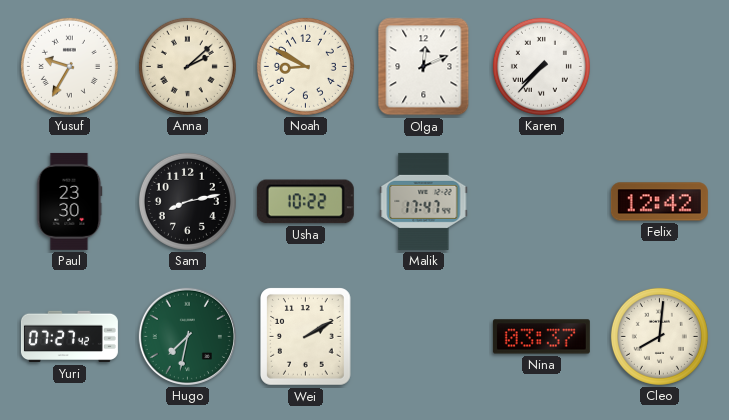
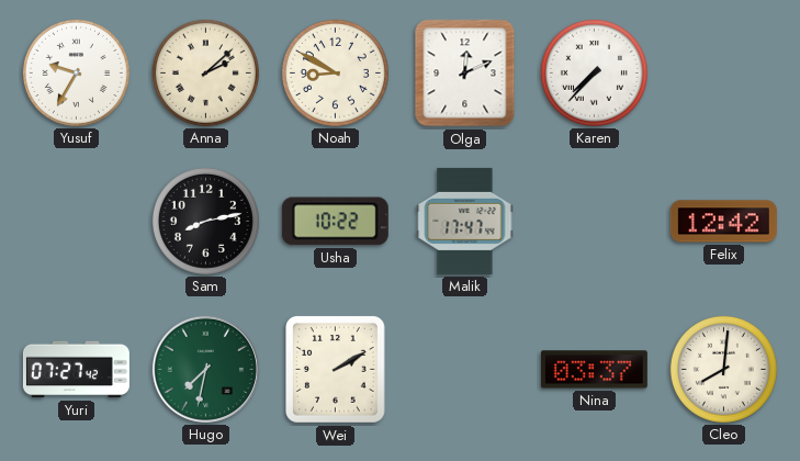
Paul: 23:30 -> none (70, 201)
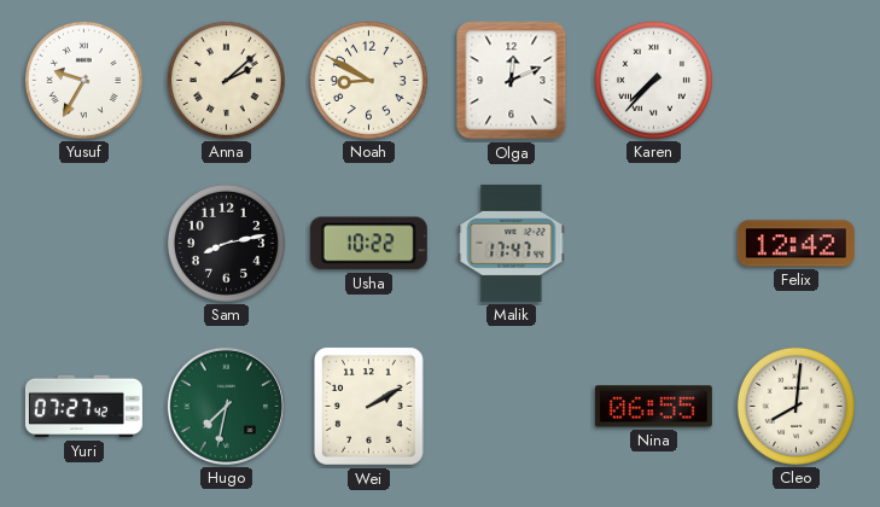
Nina: 03:37 -> 06:55 (653, 407)
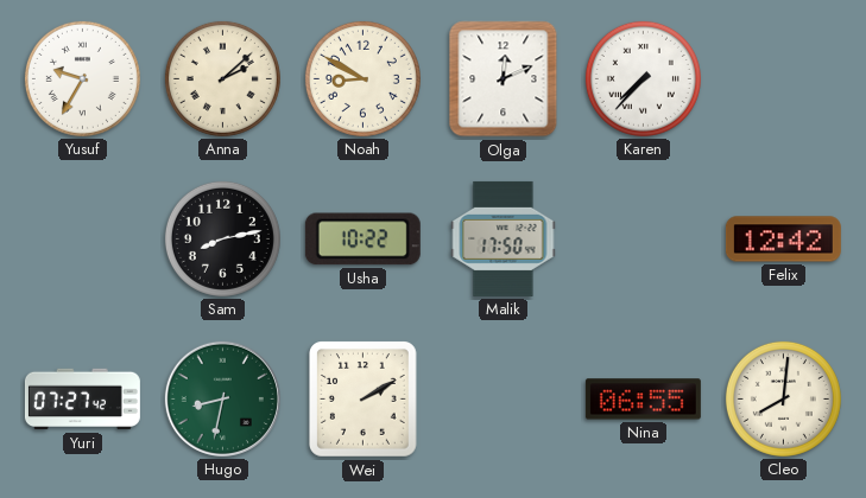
Malik: 17:47 -> 17:50 (504, 238)
Hugo: 7:32 -> 8:32 (222, 398)
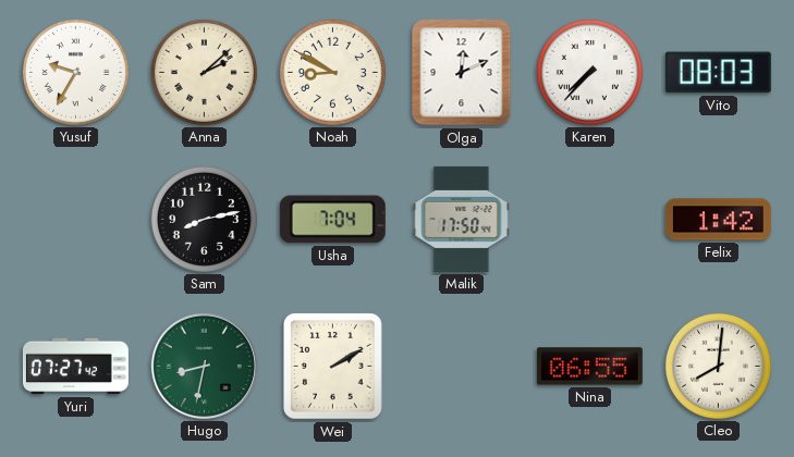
Vito: none -> 08:03 (718, 73)
Usha: 10:22 -> 7:04 (332, 220)
Felix: 12:42 -> 1:42 (718, 220)
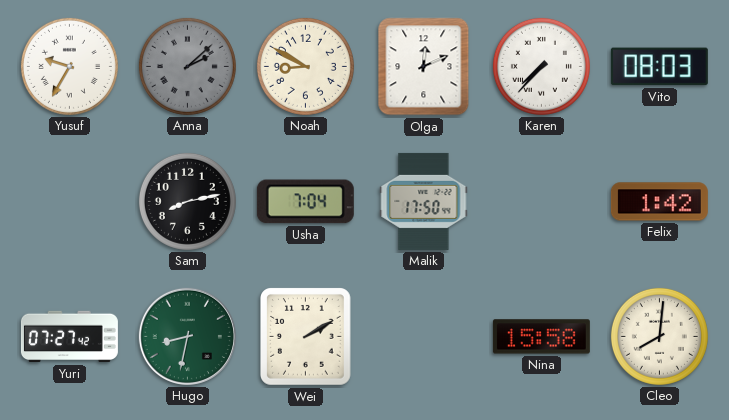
Anna dial: cream -> grey (187, 66)
Nina: 06:55 -> 15:58 (541, 337)
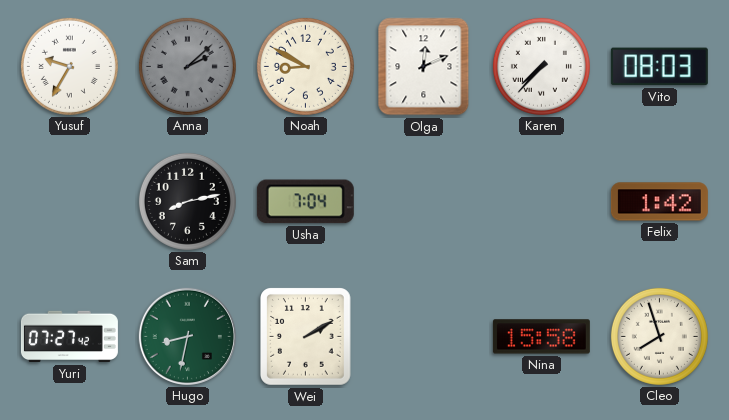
Malik: 17:50 -> none (424, 201)
Cleo: 8:01 -> 7:57 (659, 336)
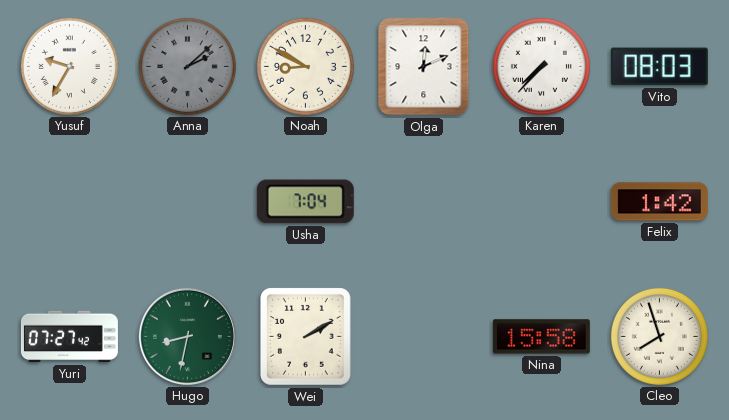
Sam: 8:13 -> none (187, 201)
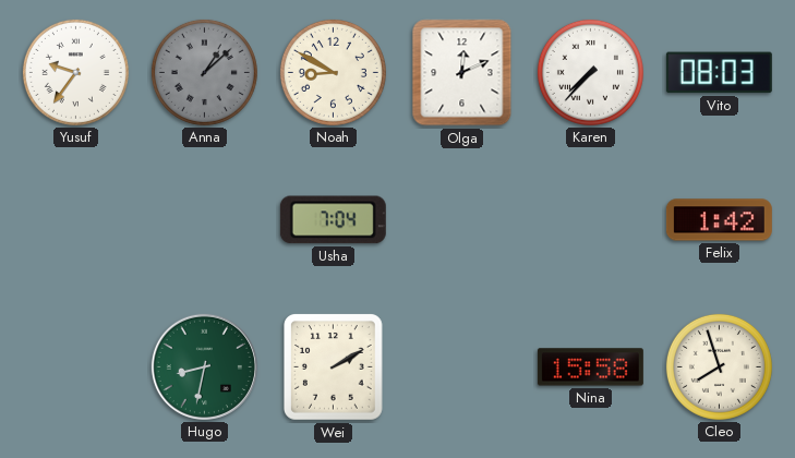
Yusuf: 9:35 -> 9:36 (75, 72)
Anna: 2:08 -> 1:08 (204, 72)
Yuri: 07:27 -> none (69, 337)
